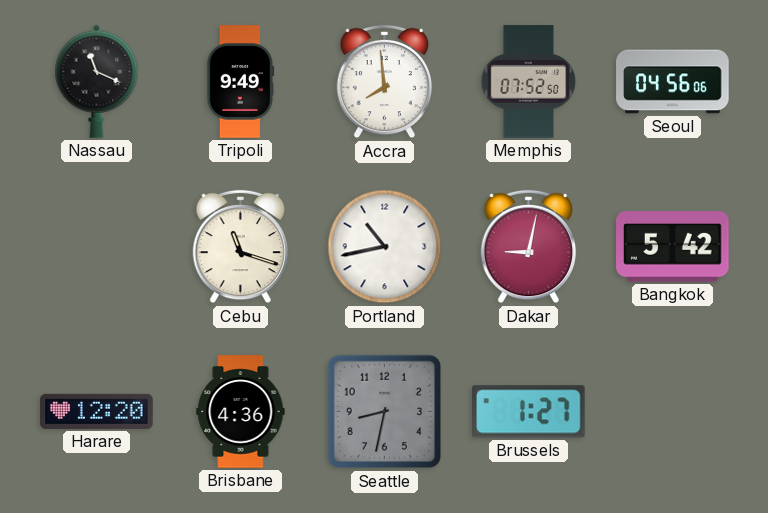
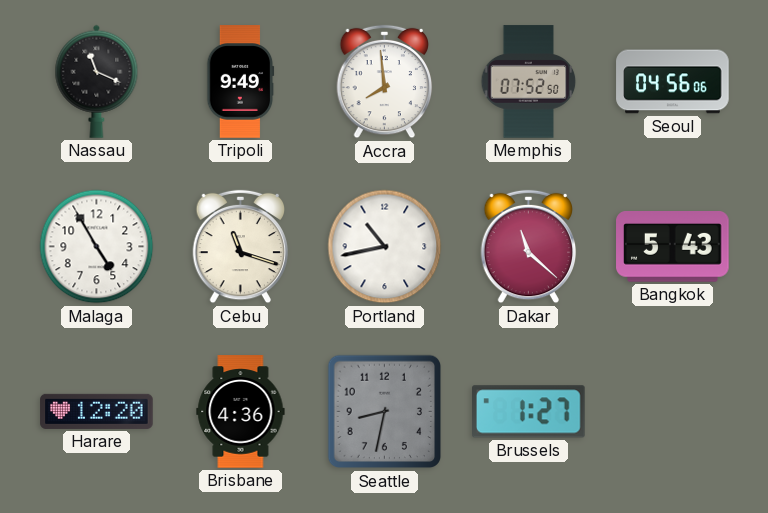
Malaga: none -> 4:55 (97, 247)
Dakar: 9:02 -> 11:22 (529, 247)
Bangkok: 5:42 -> 5:43 (673, 247)
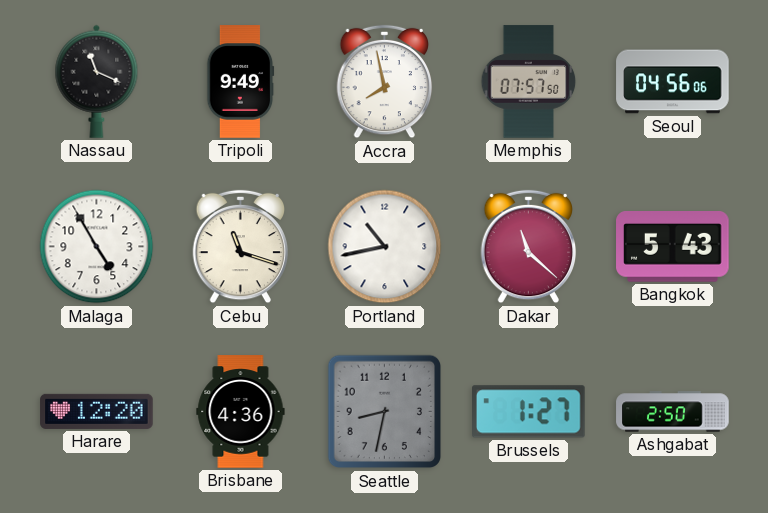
Accra: 7:59 -> 7:58 (385, 82)
Memphis: 07:52 -> 07:57 (529, 82)
Ashgabat: none -> 2:50 (673, 412)
